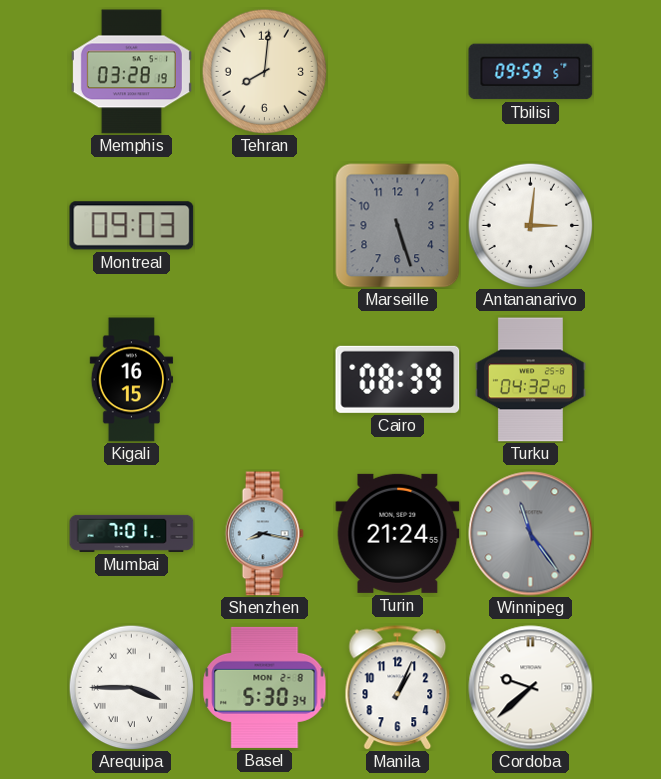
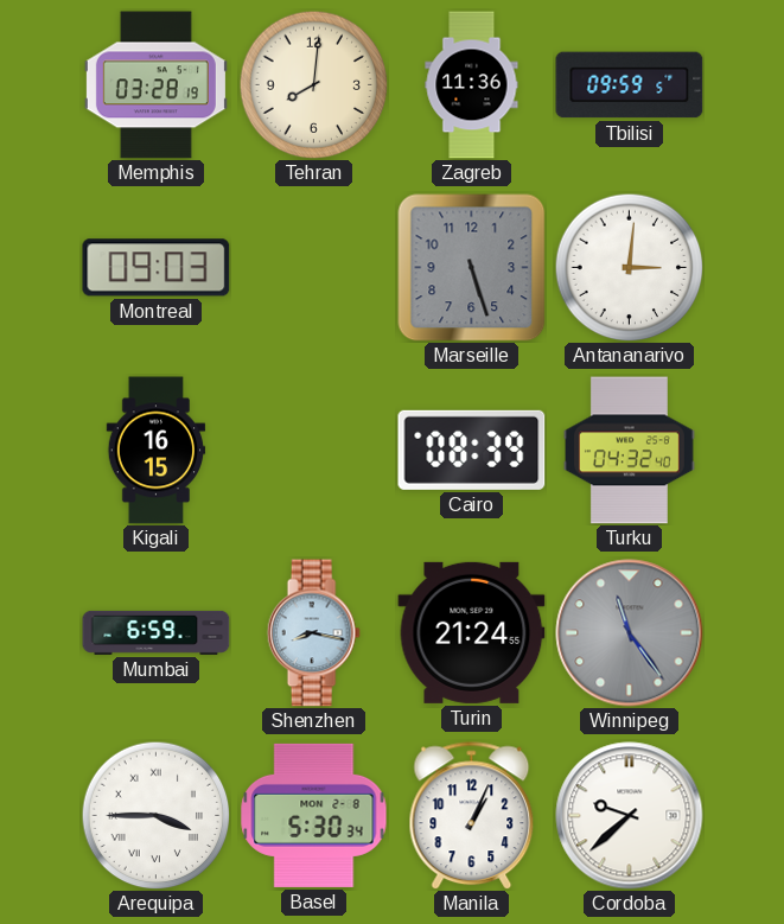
Zagreb: none -> 11:36 (472, 85)
Mumbai: 7:01 -> 6:59 (157, 632)
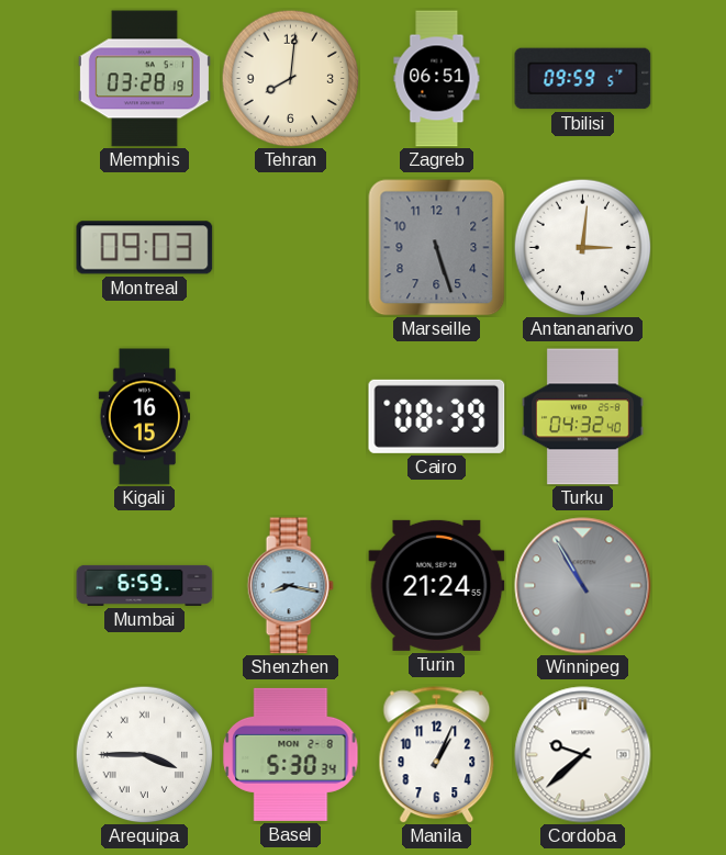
Zagreb: 11:36 -> 06:51 (437, 79)
Winnipeg: 11:24 -> 10:55 (583, 586)
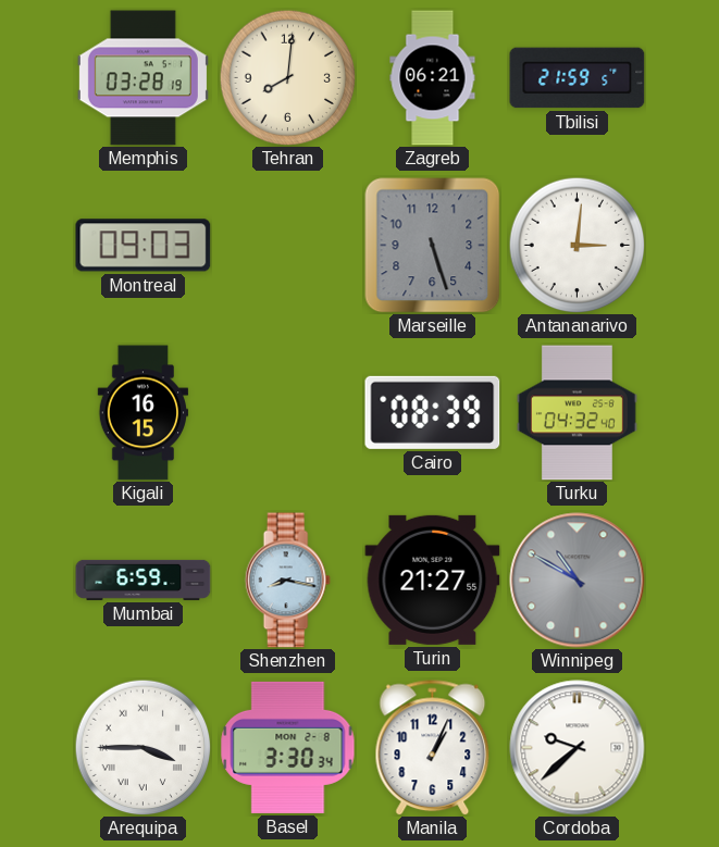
Zagreb: 06:51 -> 06:21 (433, 78)
Tbilisi: 09:59 -> 21:59 (578, 78)
Turin: 21:24 -> 21:27 (433, 580)
Winnipeg: 10:55 -> 10:50 (578, 581)
Basel: 5:30 -> 3:30 (288, 747)
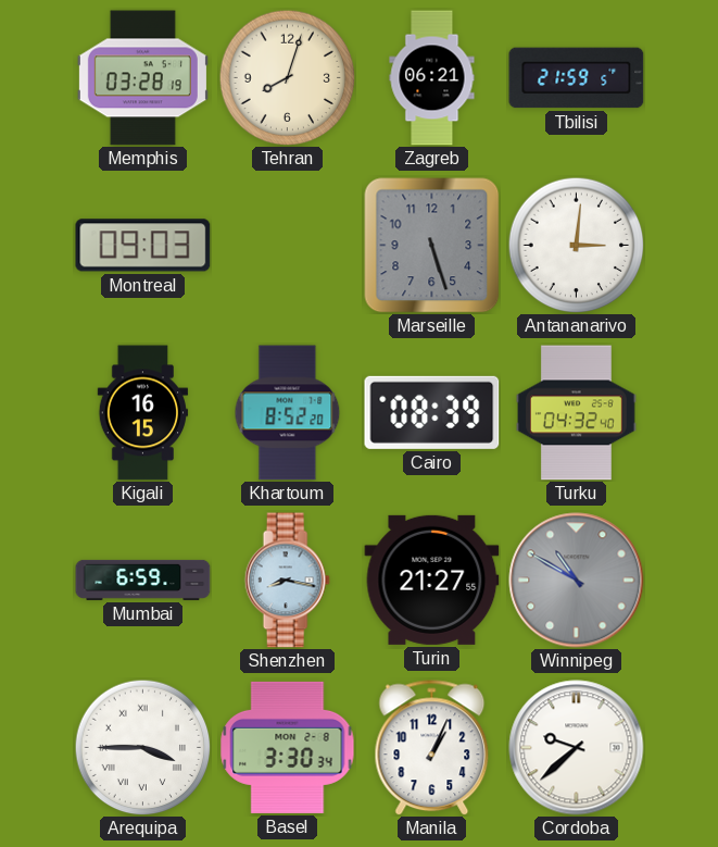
Tehran: 8:01 -> 8:03 (287, 77)
Khartoum: none -> 8:52 (288, 413)
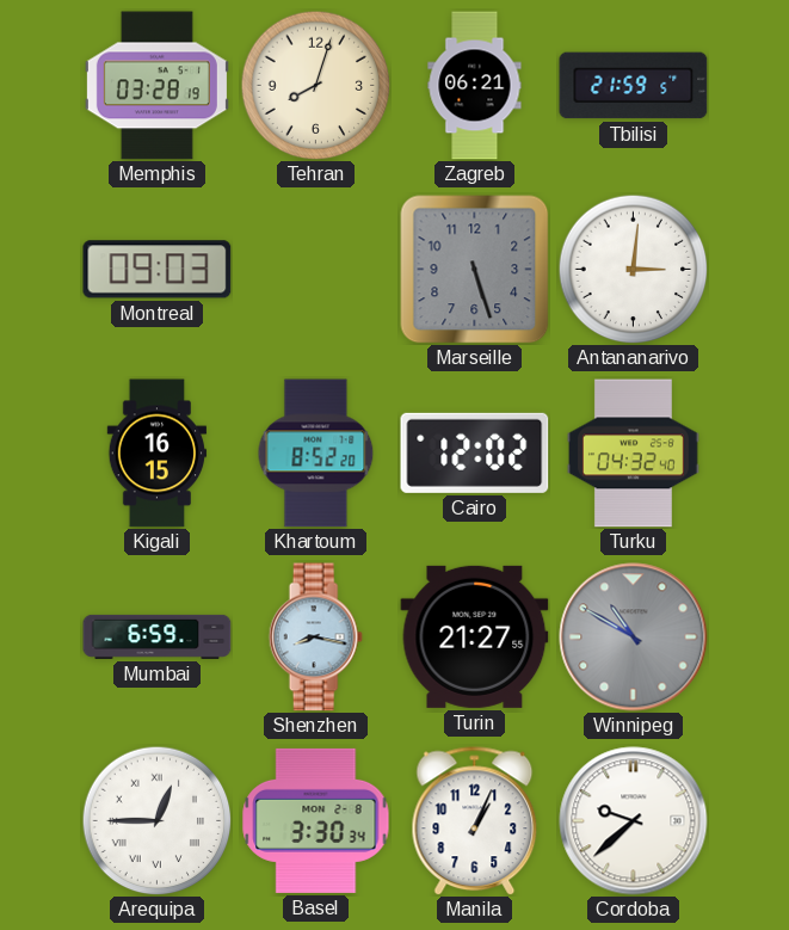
Cairo: 08:39 -> 12:02 (475, 452)
Arequipa: 3:45 -> 12:45 (156, 820)
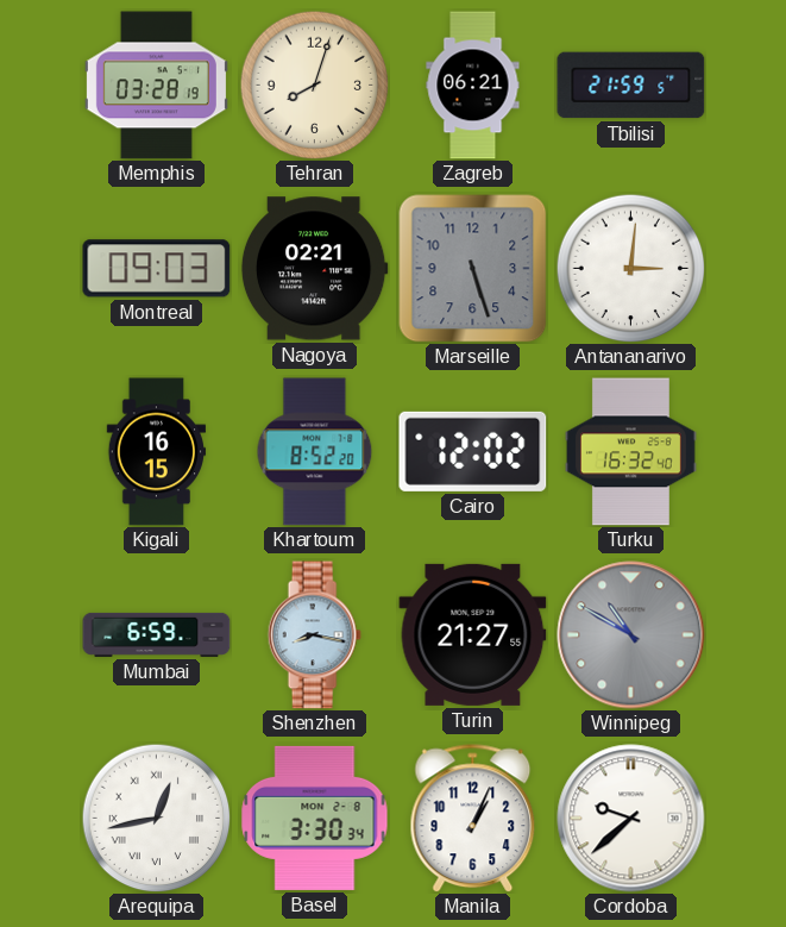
Nagoya: none -> 02:21 (314, 269)
Turku: 04:32 -> 16:32 (630, 452)
Arequipa: 12:45 -> 12:43 (156, 818)
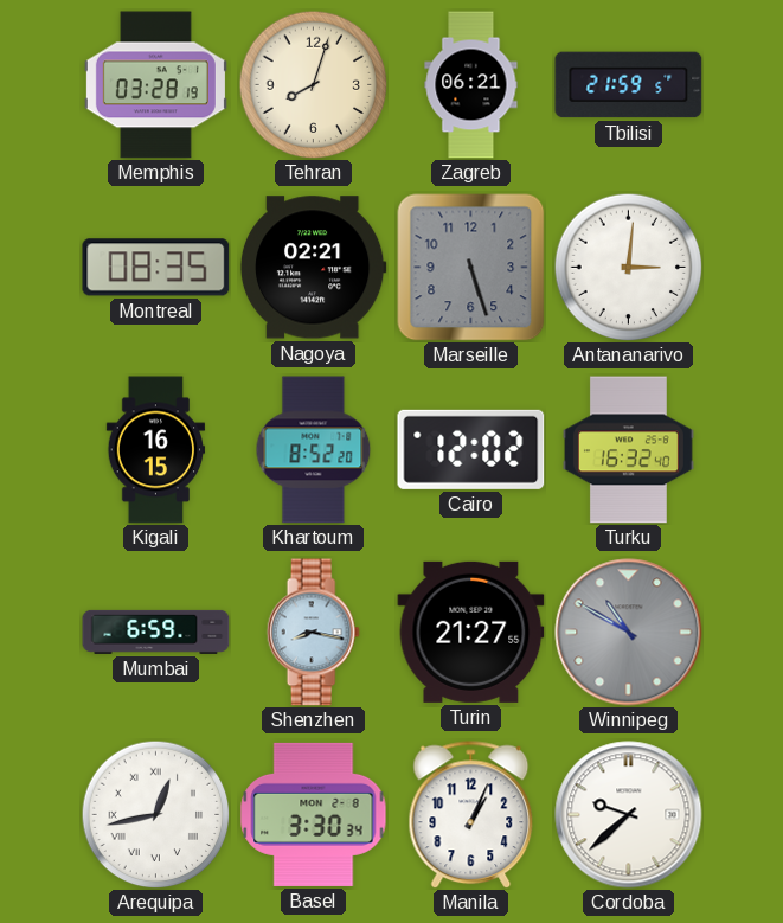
Montreal: 09:03 -> 08:35 (156, 268)
